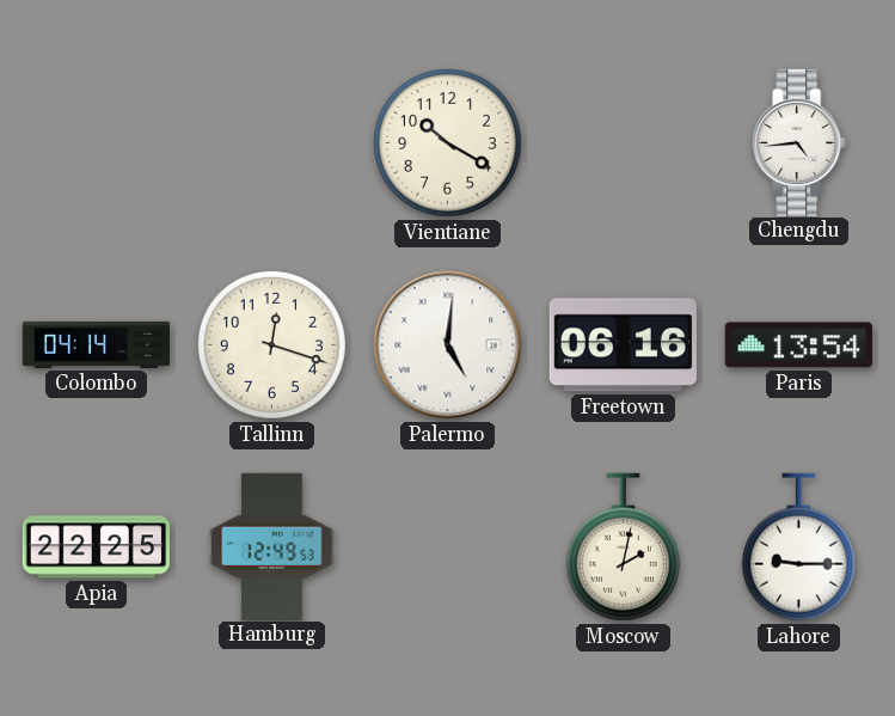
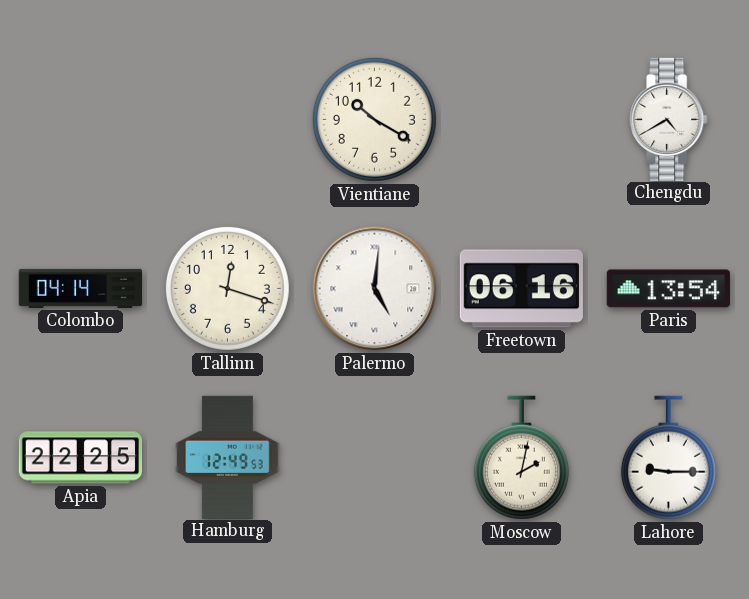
Chengdu: 4:44 -> 4:40 (669, 119)
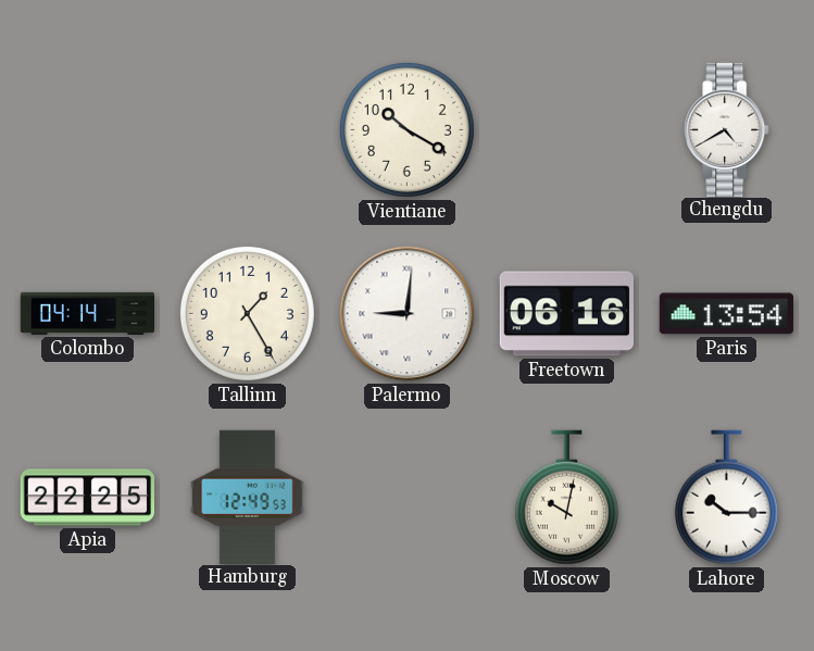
Tallinn: 12:18 -> 1:25 (247, 313)
Palermo: 5:01 -> 9:01 (408, 314)
Moscow: 2:02 -> 10:02 (566, 498)
Lahore: 9:15 -> 10:15 (726, 498)
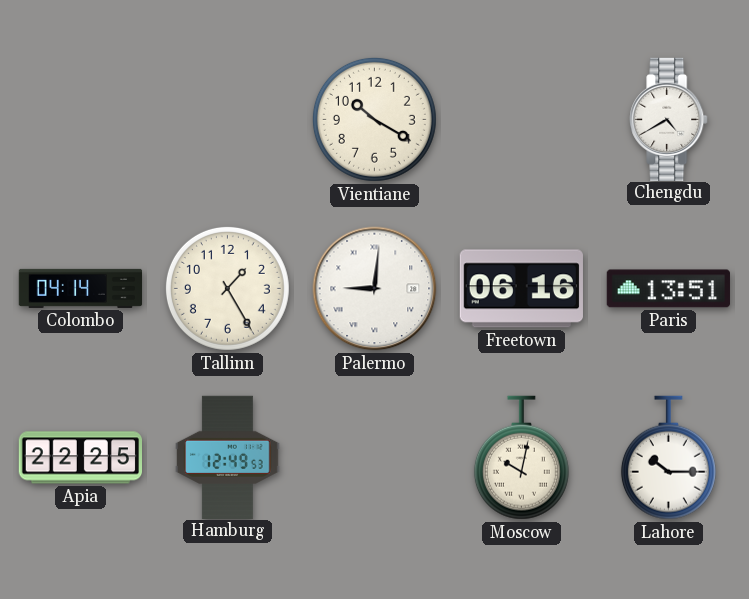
Paris: 13:54 -> 13:51 (668, 289)
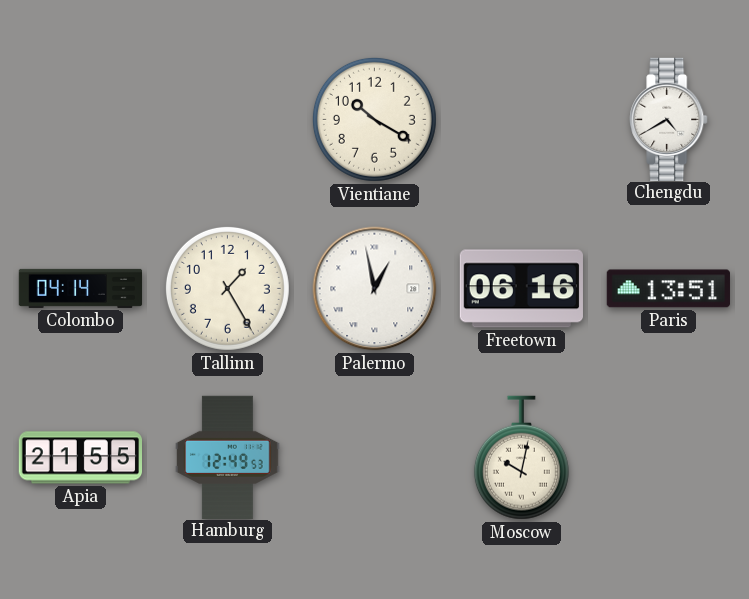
Palermo: 9:01 -> 12:58 (375, 289)
Apia: 22:25 -> 21:55 (80, 458)
Lahore: 10:15 -> none (668, 458)
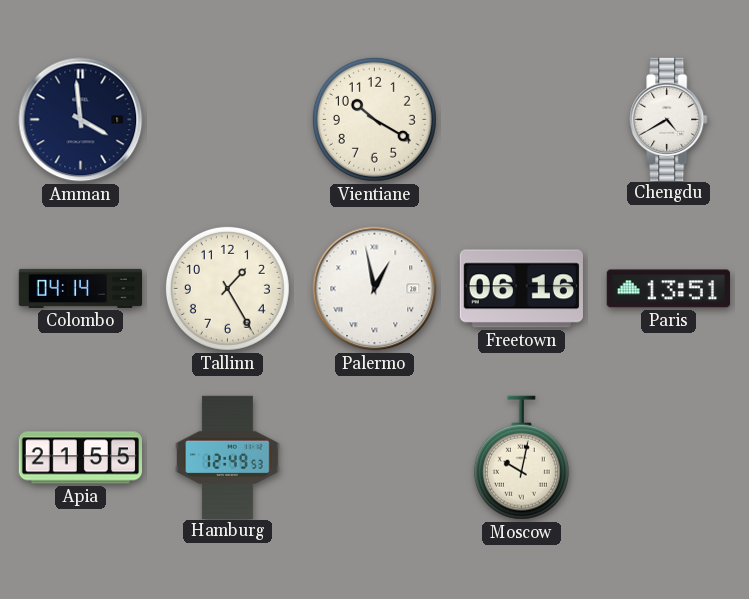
Amman: none -> 3:59 (81, 120)
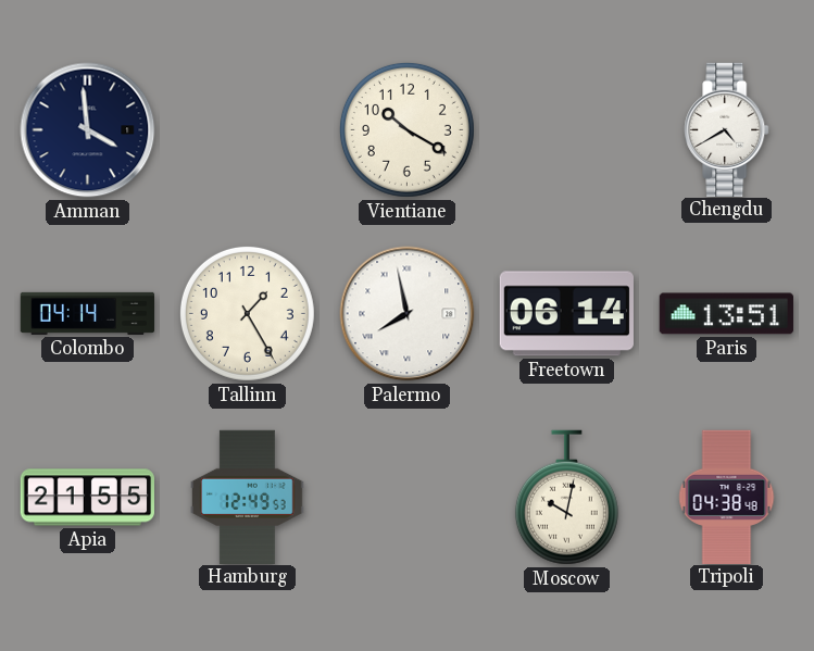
Palermo: 12:58 -> 7:58 (408, 314)
Freetown: 06:16 -> 06:14 (566, 314)
Tripoli: none -> 04:38 (727, 497)
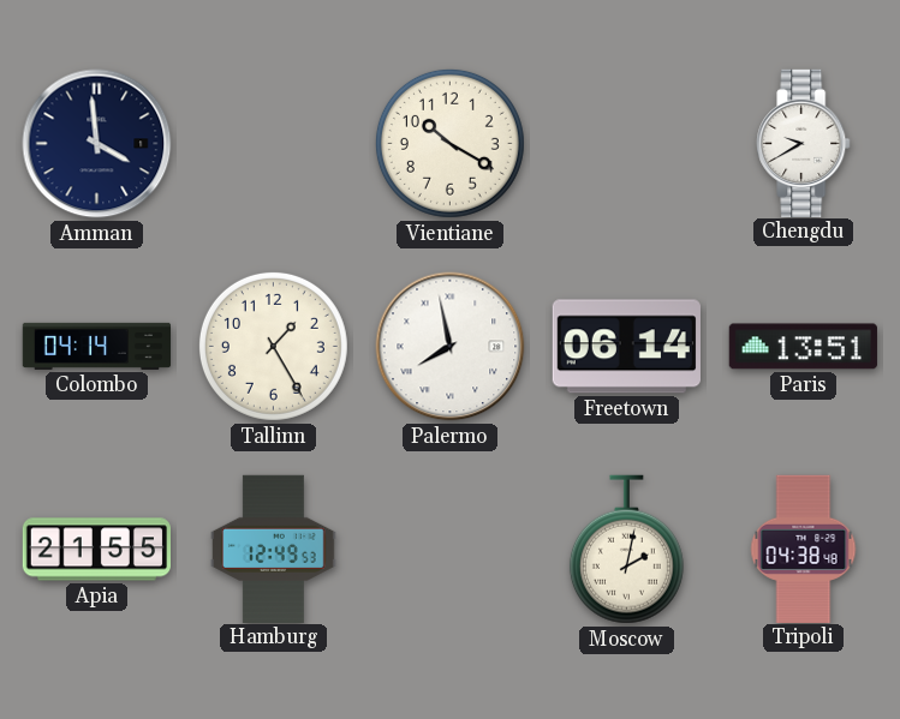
Chengdu: 4:40 -> 9:40 (804, 143)
Moscow: 10:02 -> 2:02 (626, 550)
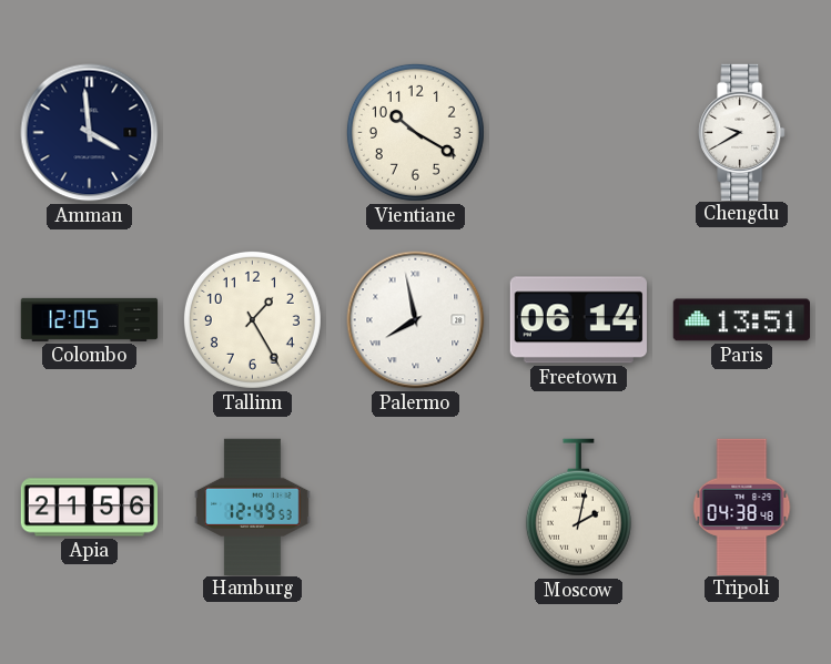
Colombo: 04:14 -> 12:05 (90, 319)
Apia: 21:55 -> 21:56 (89, 508)
